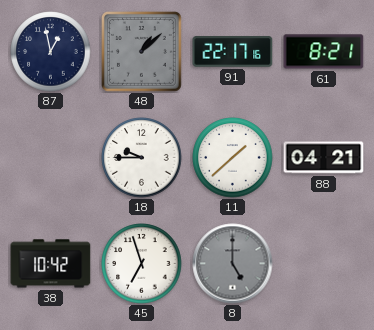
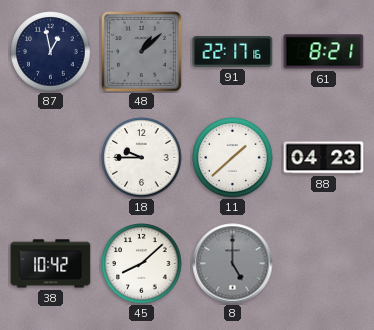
88: 04:21 -> 04:23 (324, 158)
45: 6:57 -> 8:08 (142, 264)
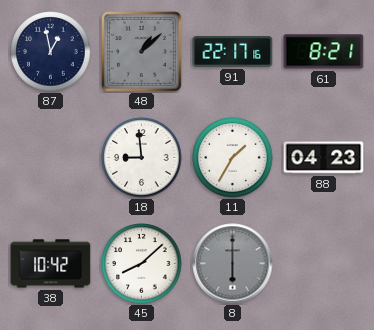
18: 9:45 -> 8:59 (142, 158)
11: 1:38 -> 1:35 (233, 158)
8: 5:00 -> 6:00 (233, 264)
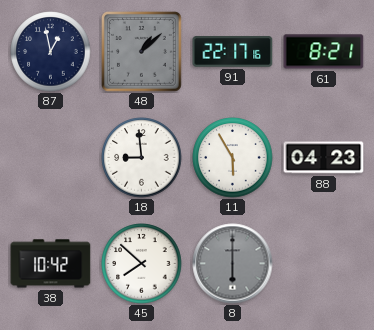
11: 1:35 -> 5:55 (233, 158)
45: 8:08 -> 7:52 (142, 264)
